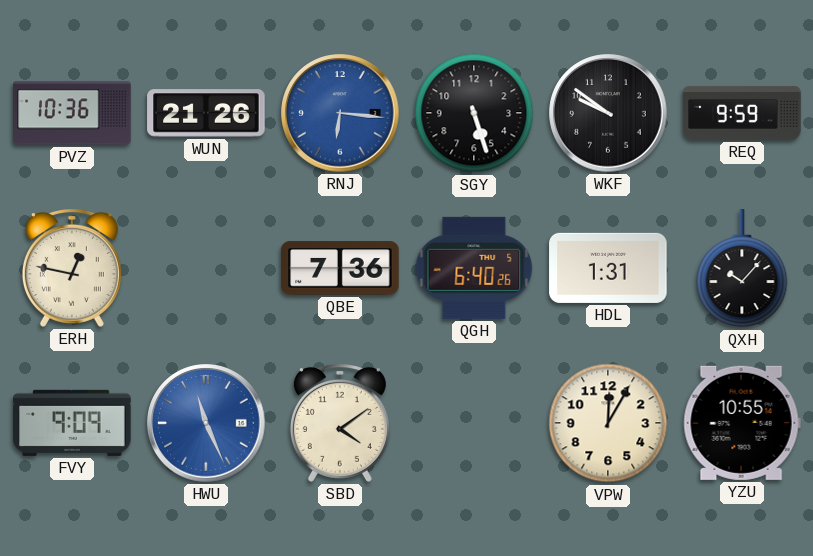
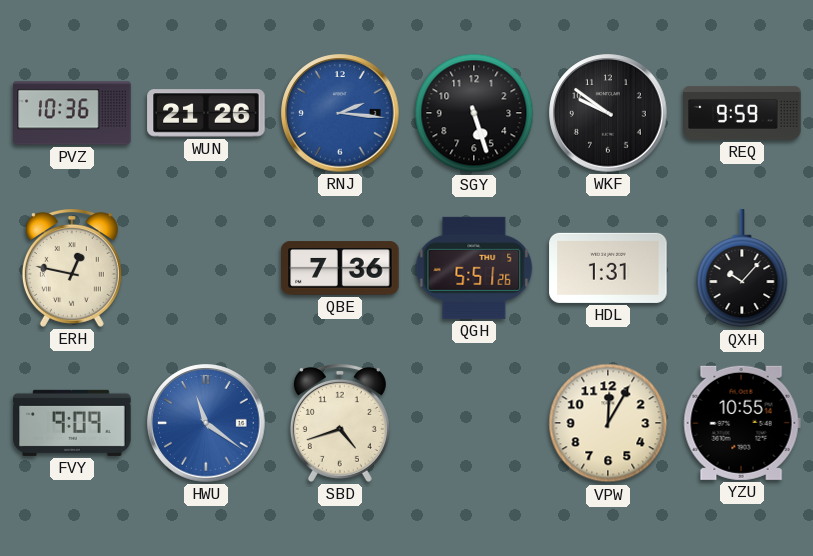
RNJ: 6:16 -> 2:16 (340, 113)
QGH: 6:40 -> 5:51 (474, 268)
HWU: 11:26 -> 11:21 (206, 423)
SBD: 4:09 -> 4:42 (340, 424)
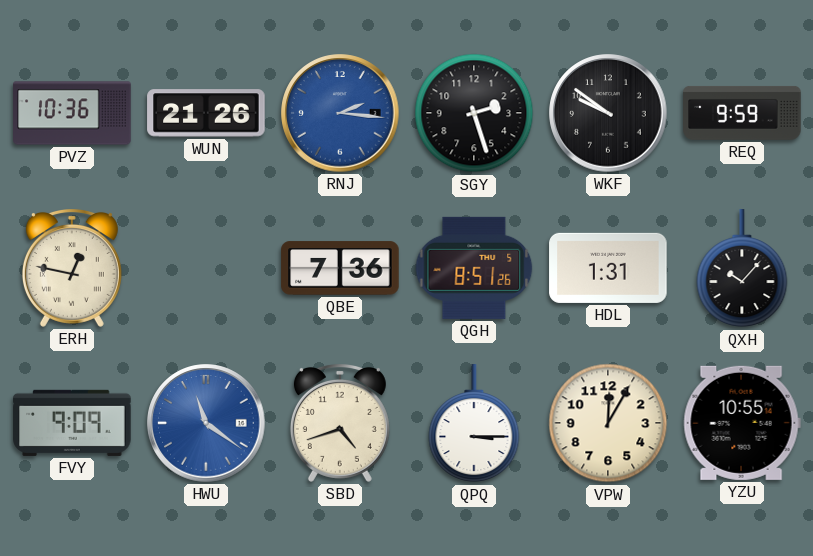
SGY: 5:27 -> 2:27 (474, 113)
QGH: 5:51 -> 8:51 (474, 268)
QPQ: none -> 3:15 (474, 424)
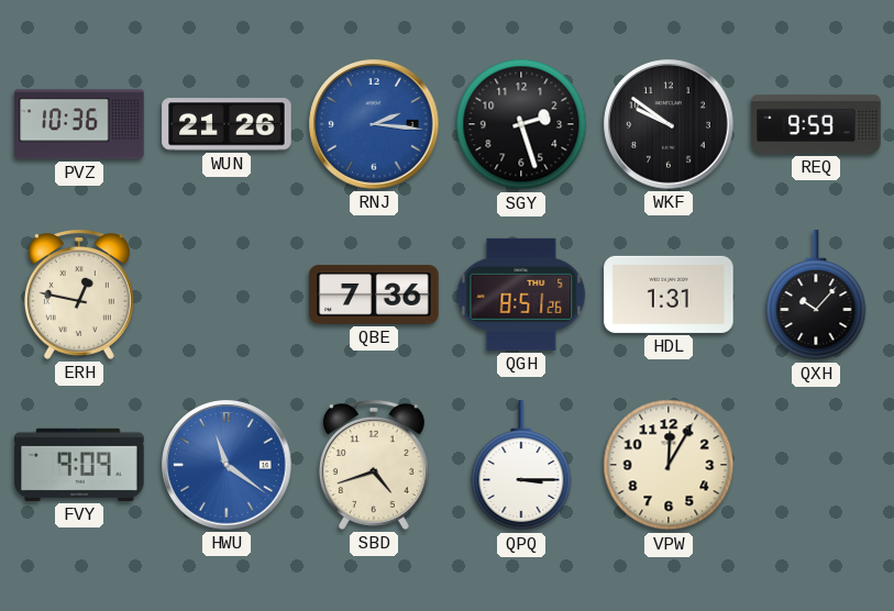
YZU: 10:55 -> none (742, 423)
